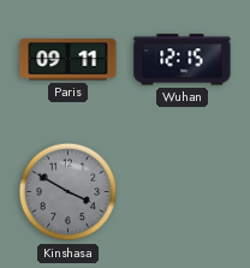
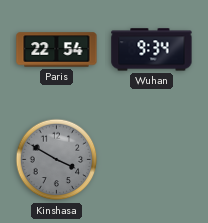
Paris: 09:11 -> 22:54 (57, 50)
Wuhan: 12:15 -> 9:34 (152, 50)
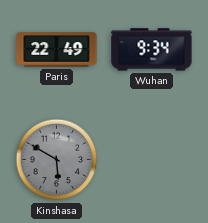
Paris: 22:54 -> 22:49 (57, 50)
Kinshasa: 3:50 -> 5:50 (57, 160)
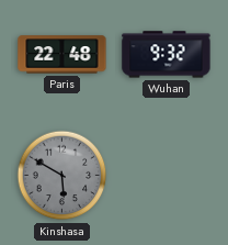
Paris: 22:49 -> 22:48 (62, 55)
Wuhan: 9:34 -> 9:32 (167, 55)
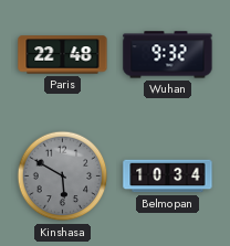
Belmopan: none -> 10:34 (168, 177)
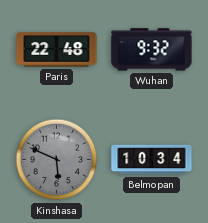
Kinshasa: 5:50 -> 5:49 (57, 160)
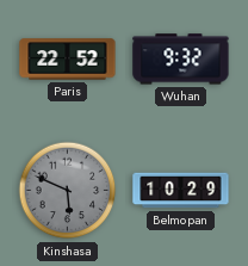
Paris: 22:48 -> 22:52 (68, 60)
Belmopan: 10:34 -> 10:29 (181, 191)
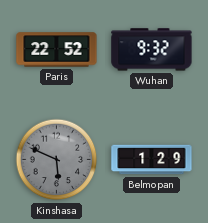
Belmopan: 10:29 -> 1:29 (152, 160)
